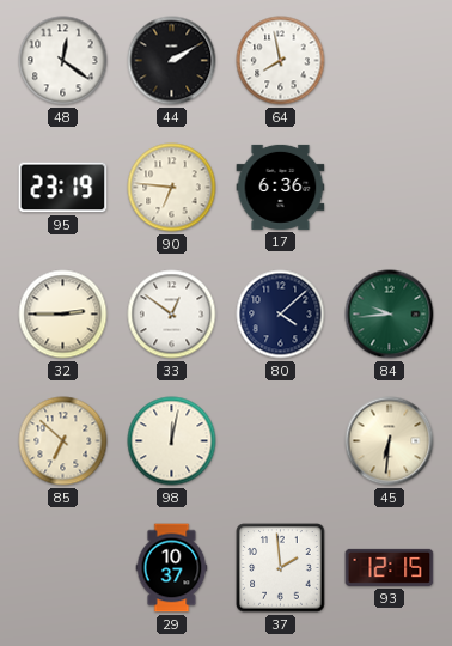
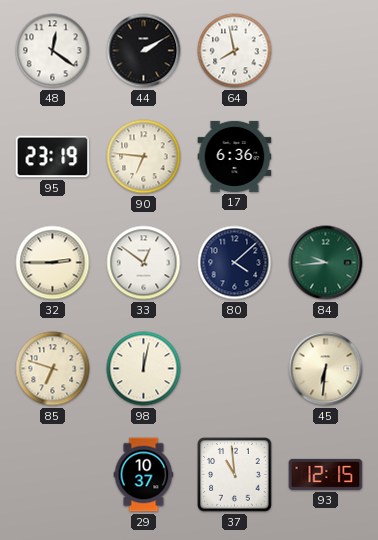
85: 6:52 -> 6:48 (53, 369)
37: 1:59 -> 10:59 (235, 475)
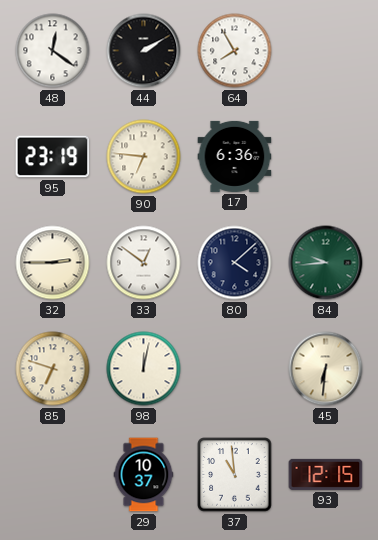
64: 7:58 -> 7:55 (235, 51)
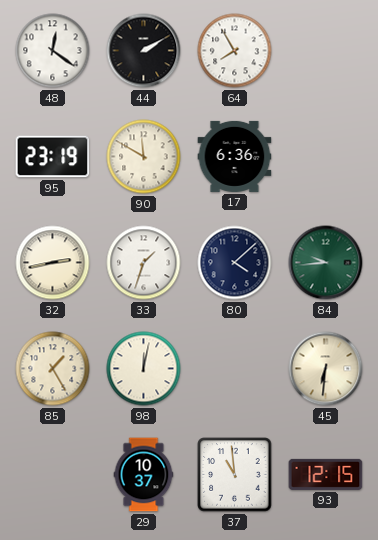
90: 6:46 -> 11:50 (144, 157)
32: 2:45 -> 2:43 (53, 263)
33: 12:51 -> 1:33 (144, 263)
85: 6:48 -> 1:25 (53, 369)
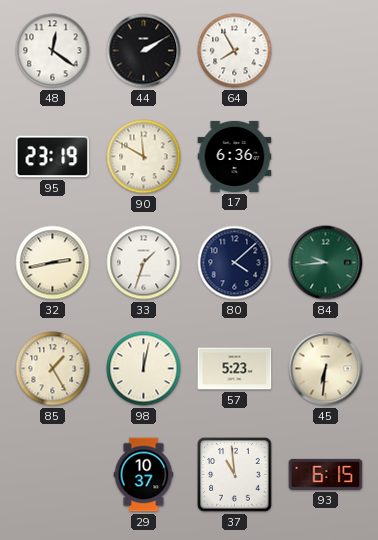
57: none -> 5:23 (235, 369)
93: 12:15 -> 6:15 (326, 474)
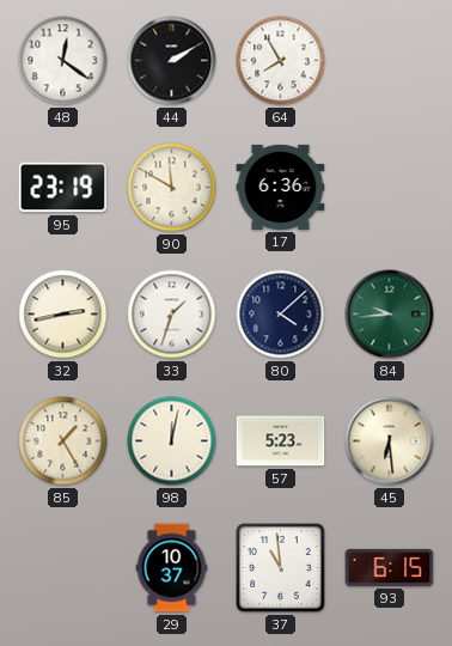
45: 6:31 -> 6:29 (390, 441)
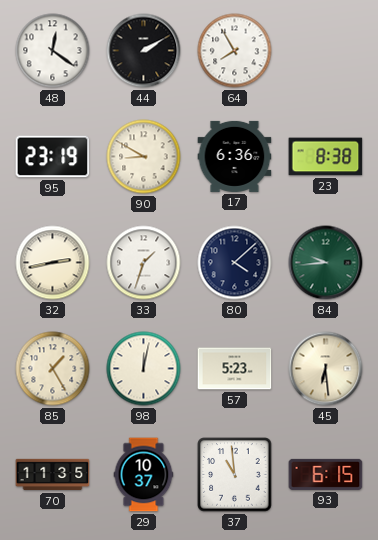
90: 11:50 -> 8:50 (144, 157)
23: none -> 8:38 (326, 157)
70: none -> 11:35 (53, 475)
